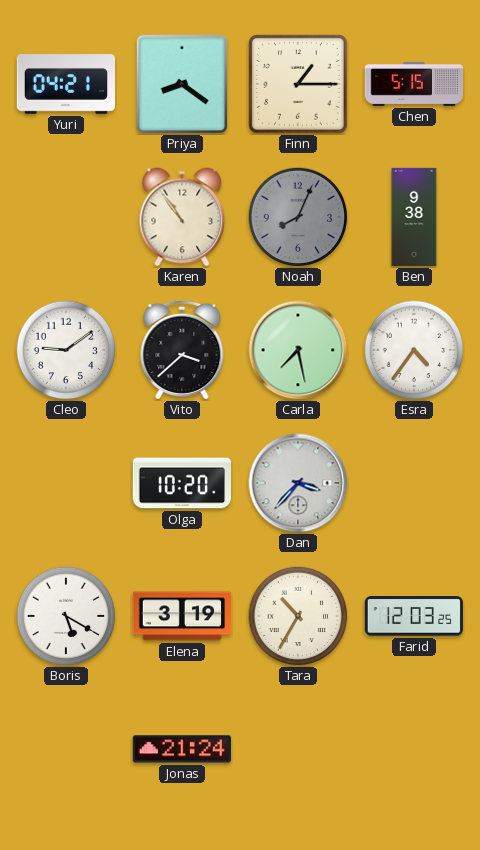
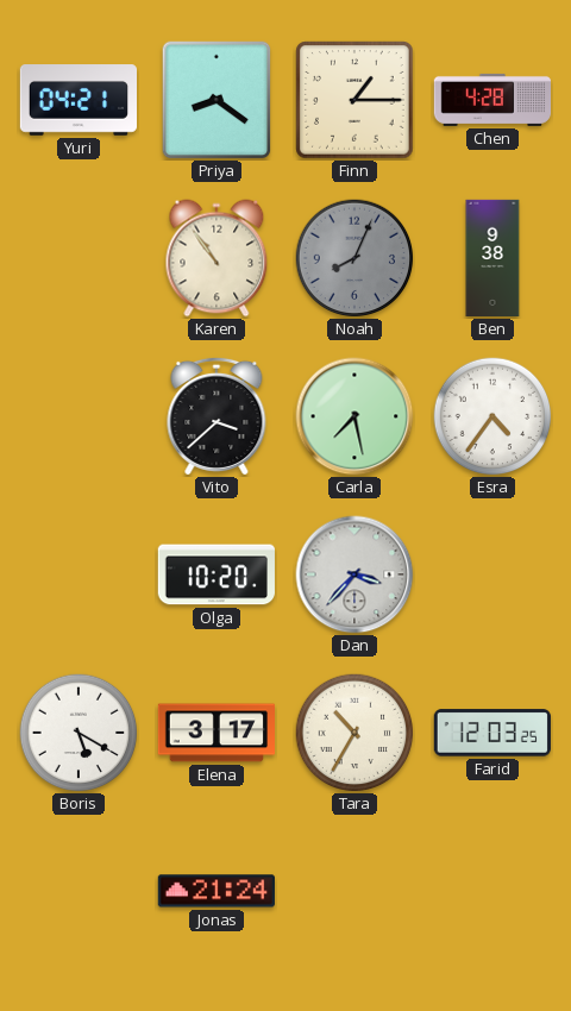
Chen: 5:15 -> 4:28 (491, 100)
Cleo: 9:09 -> none (66, 350)
Elena: 3:19 -> 3:17 (215, 733)
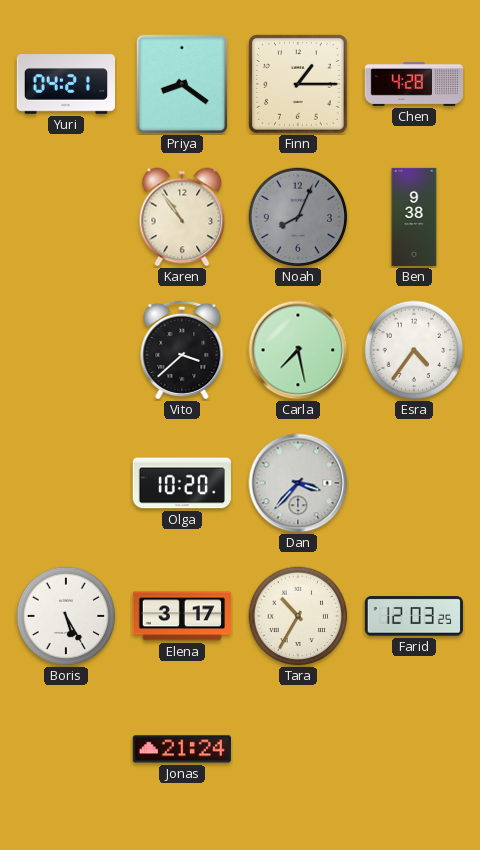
Boris: 5:20 -> 5:25 (66, 616)
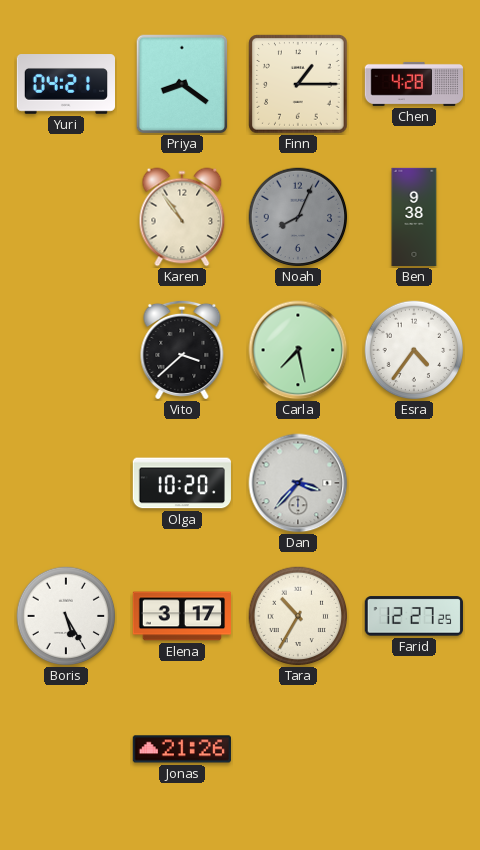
Farid: 12:03 -> 12:27 (414, 616)
Jonas: 21:24 -> 21:26 (182, 749)
